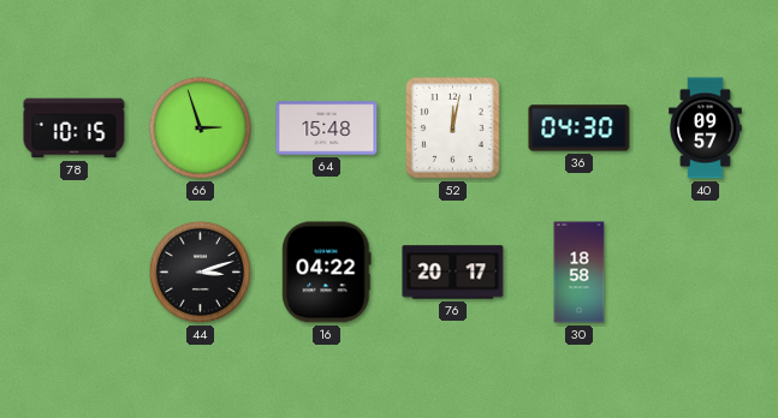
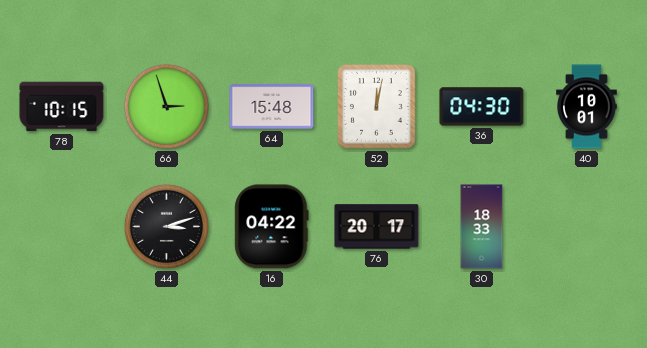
40: 09:57 -> 10:01 (587, 107)
30: 18:58 -> 18:33 (482, 227)
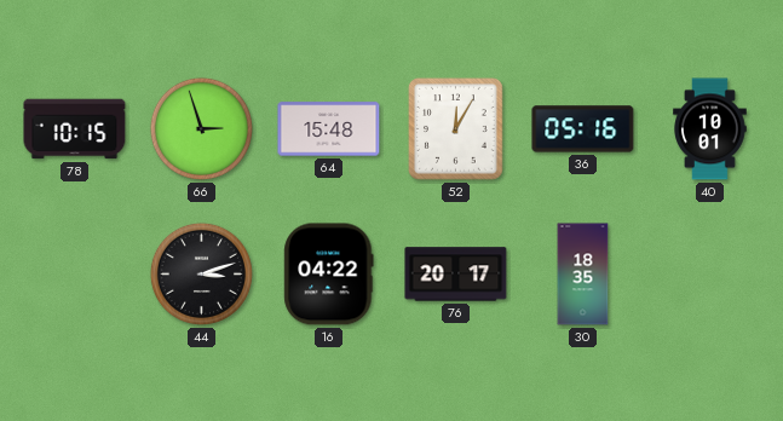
52: 12:02 -> 12:05 (456, 129)
36: 04:30 -> 05:16 (583, 129)
30: 18:33 -> 18:35 (583, 275)
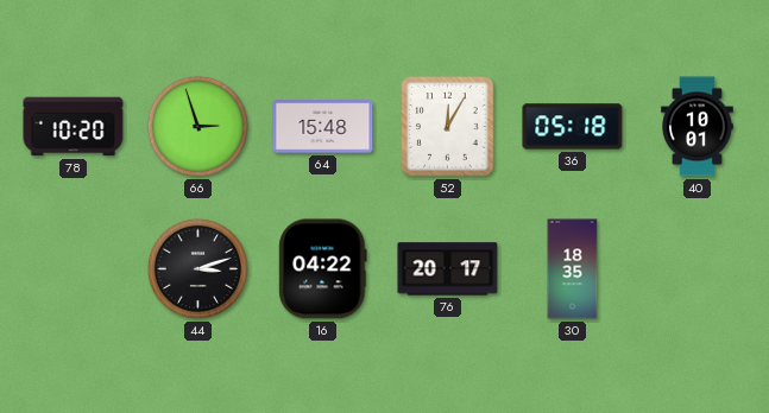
78: 10:15 -> 10:20 (74, 127)
36: 05:16 -> 05:18 (573, 127)
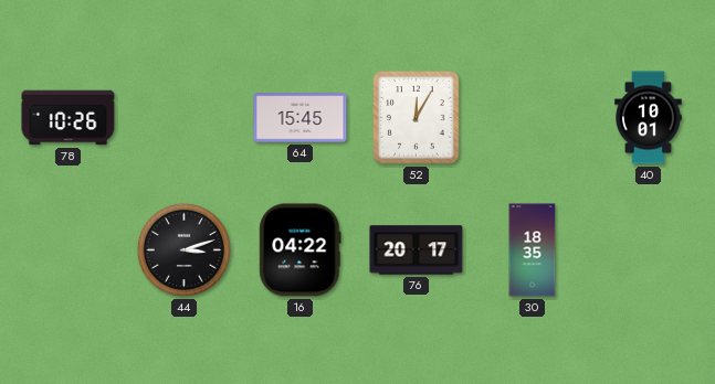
78: 10:20 -> 10:26 (69, 118)
66: 2:57 -> none (197, 126)
64: 15:48 -> 15:45 (301, 118)
36: 05:18 -> none (573, 127)
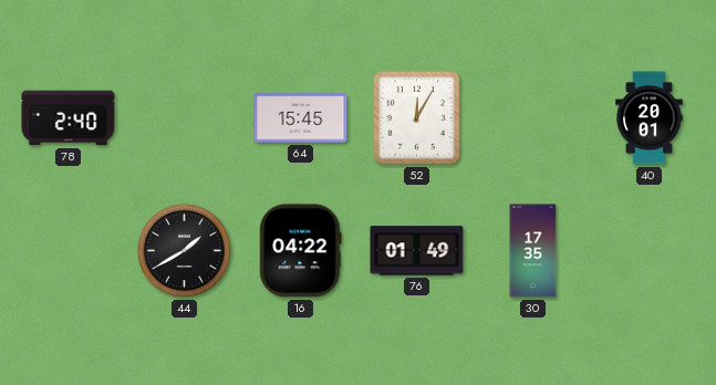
78: 10:26 -> 2:40 (69, 118)
40: 10:01 -> 20:01 (650, 118)
44: 3:12 -> 1:40 (184, 250)
76: 20:17 -> 01:49 (417, 251)
30: 18:35 -> 17:35 (533, 251)
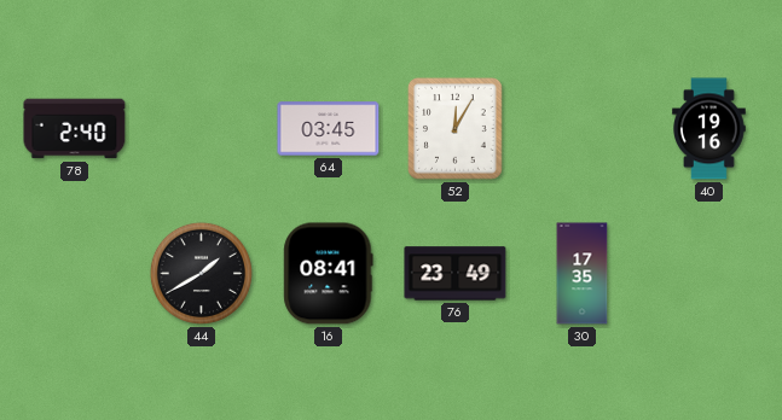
64: 15:45 -> 03:45 (329, 129)
40: 20:01 -> 19:16 (709, 129)
16: 04:22 -> 08:41 (329, 274)
76: 01:49 -> 23:49 (456, 274)
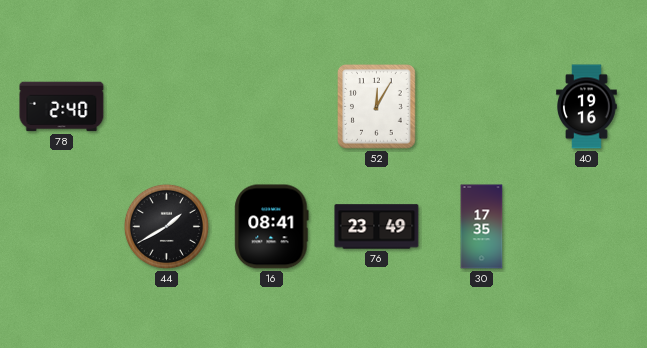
64: 03:45 -> none (329, 129)
